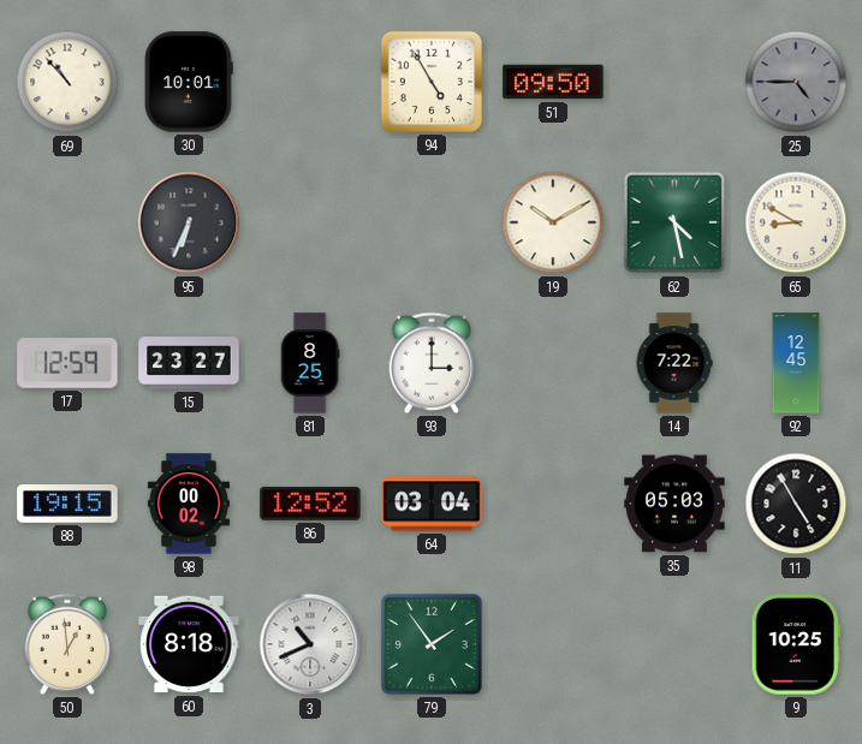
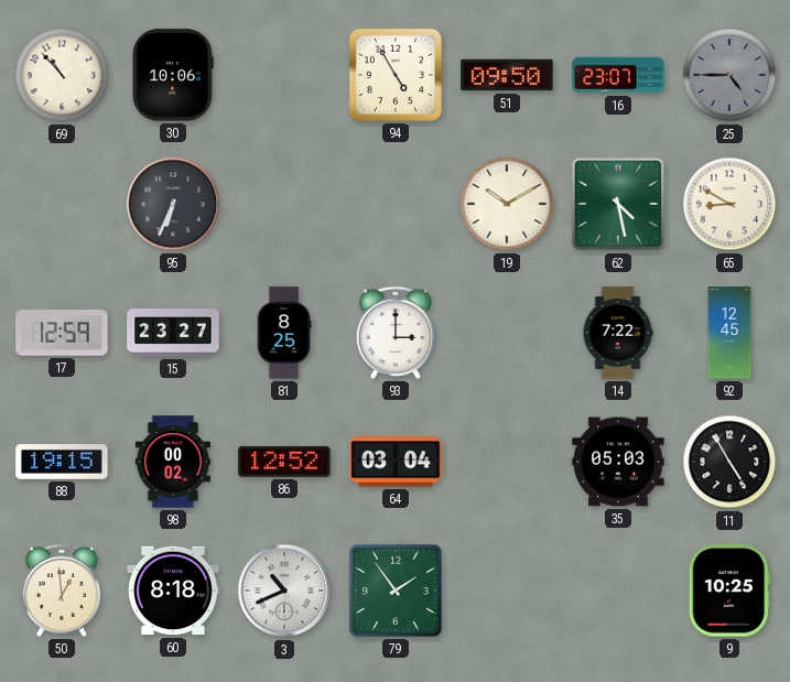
30: 10:01 -> 10:06 (173, 75)
16: none -> 23:07 (618, 75)
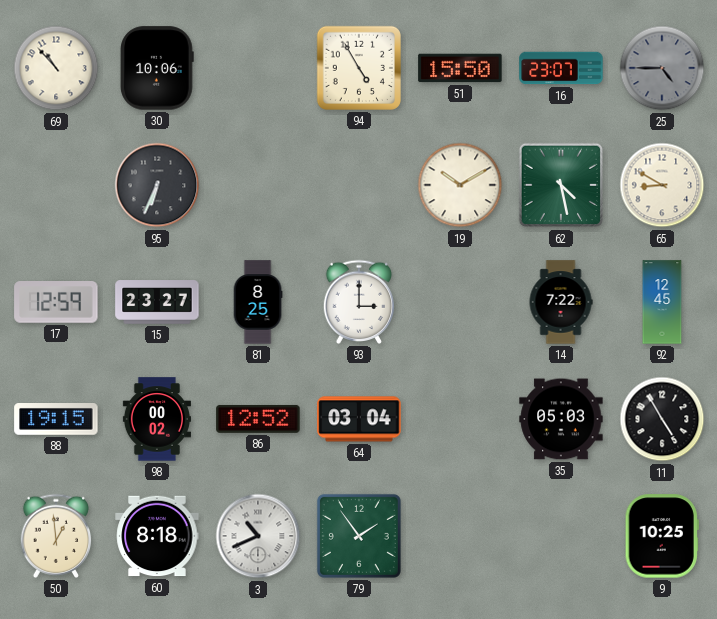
51: 09:50 -> 15:50 (460, 68)
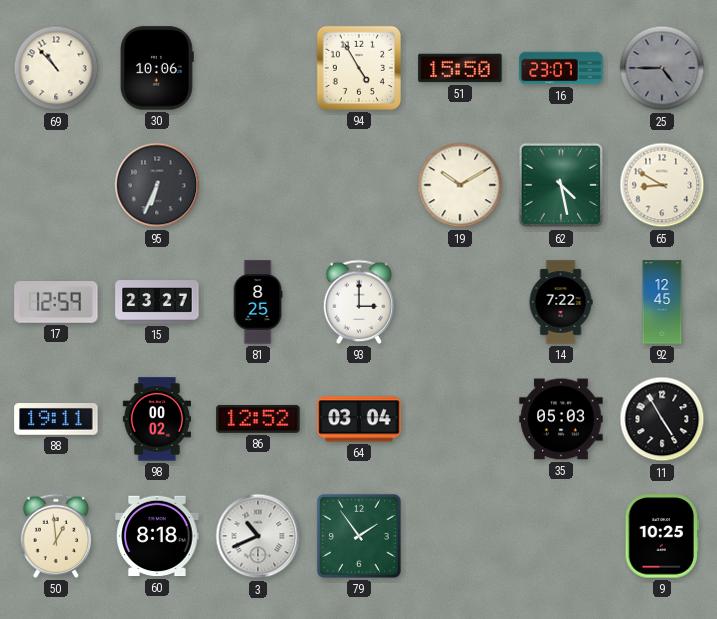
88: 19:15 -> 19:11 (56, 420)
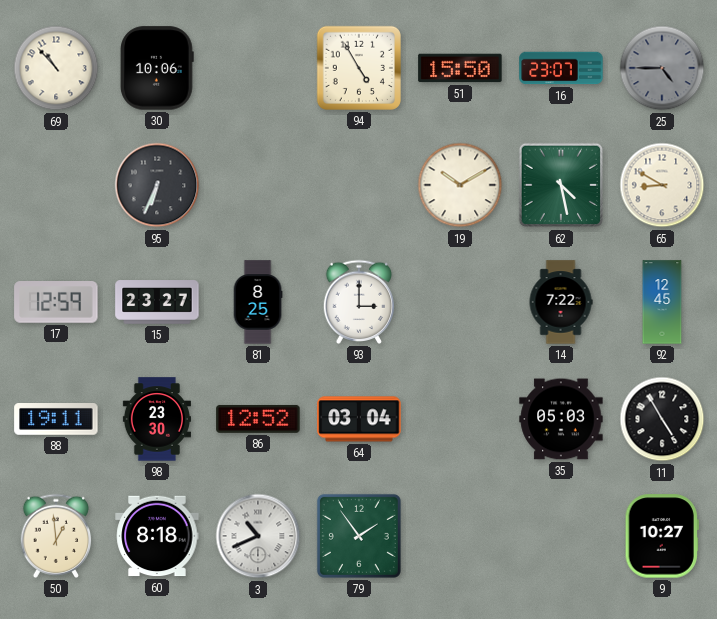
98: 00:02 -> 23:30 (157, 419)
9: 10:25 -> 10:27 (662, 536)
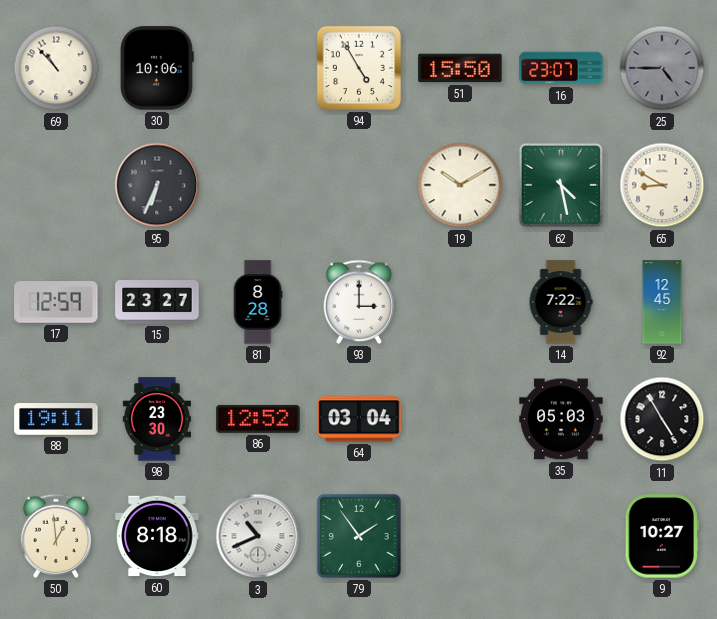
81: 8:25 -> 8:28 (258, 302)
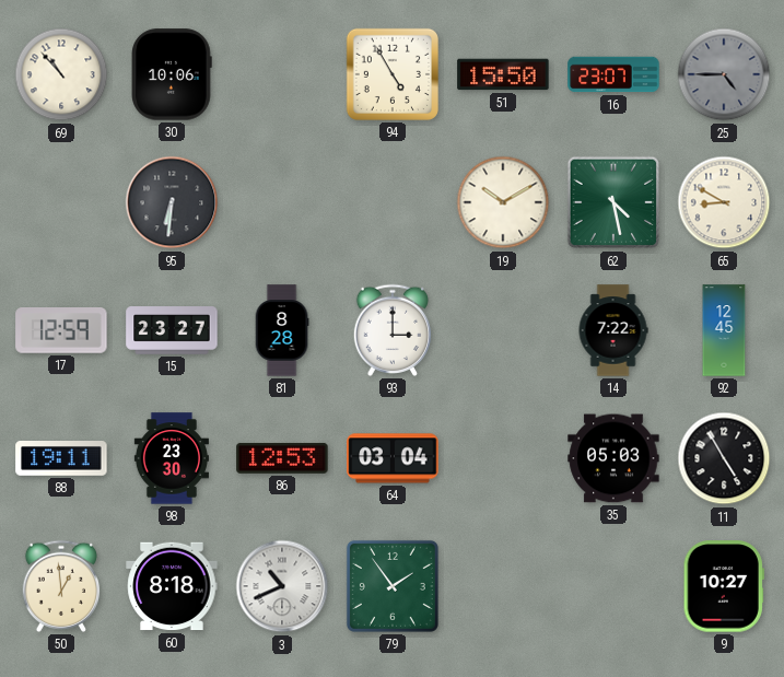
95: 6:34 -> 6:31 (172, 202)
86: 12:52 -> 12:53 (282, 458)
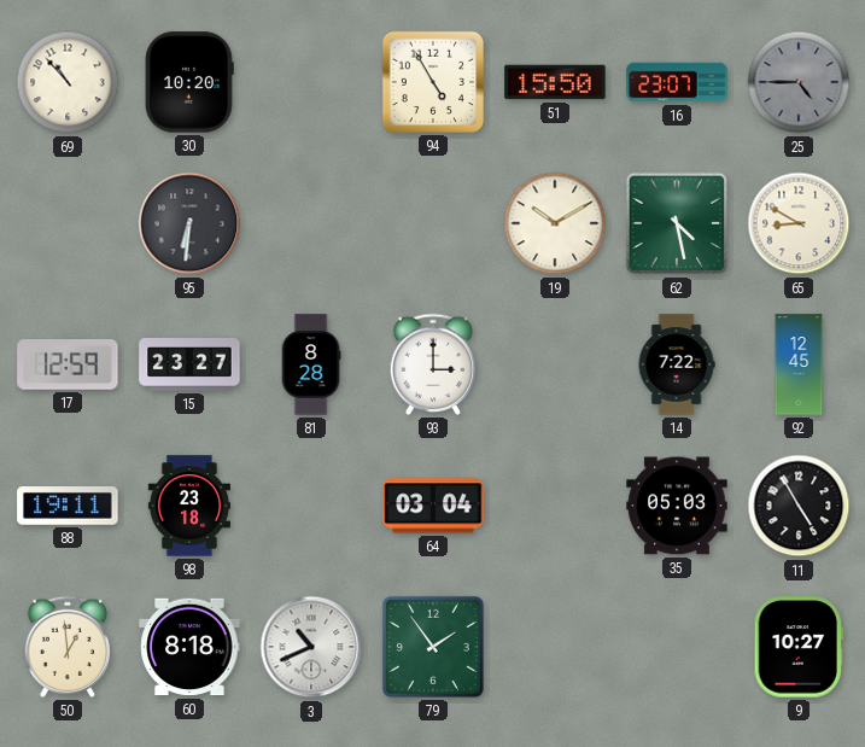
30: 10:06 -> 10:20 (189, 82)
98: 23:30 -> 23:18 (189, 506)
86: 12:53 -> none (282, 458)
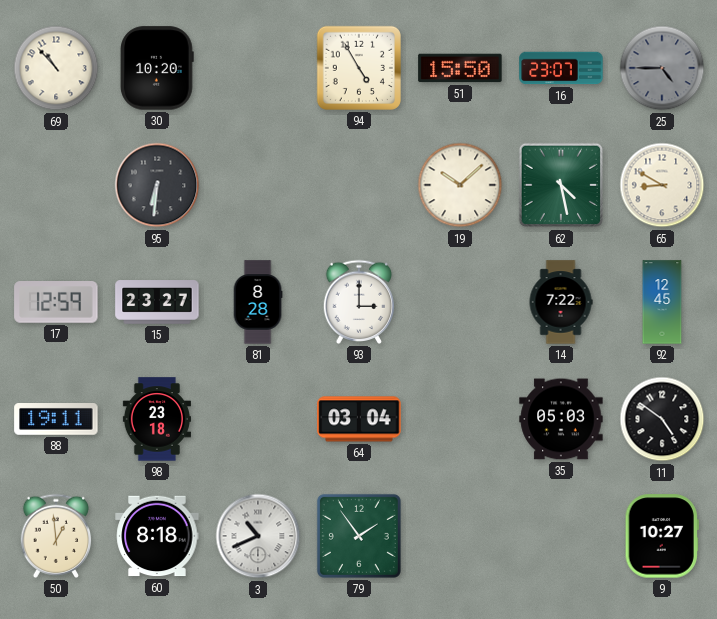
19: 10:10 -> 10:08 (460, 185)
11: 4:55 -> 4:51 (662, 419)
